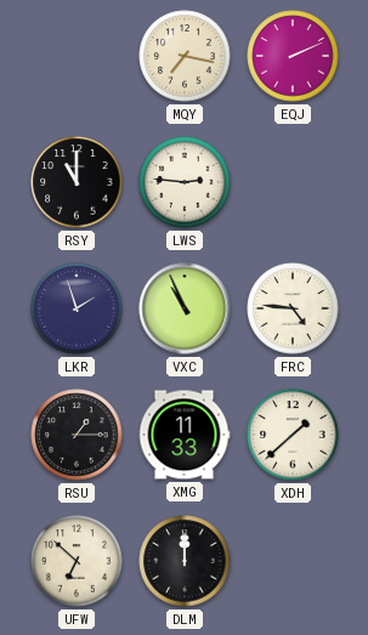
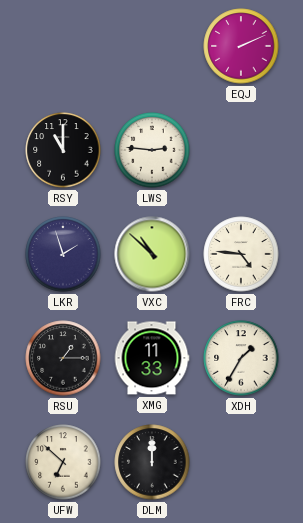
MQY: 7:17 -> none (185, 56)
VXC: 10:56 -> 10:52 (152, 254)
XDH: 1:38 -> 1:35 (241, 358)
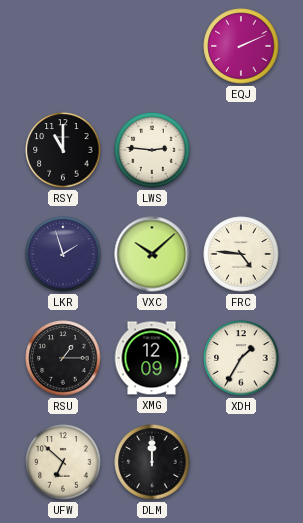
VXC: 10:52 -> 10:08 (152, 254)
XMG: 11:33 -> 12:09 (152, 358)
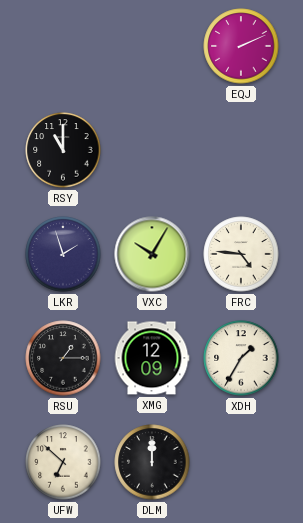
LWS: 2:46 -> none (152, 150)
VXC: 10:08 -> 10:05 (152, 254)
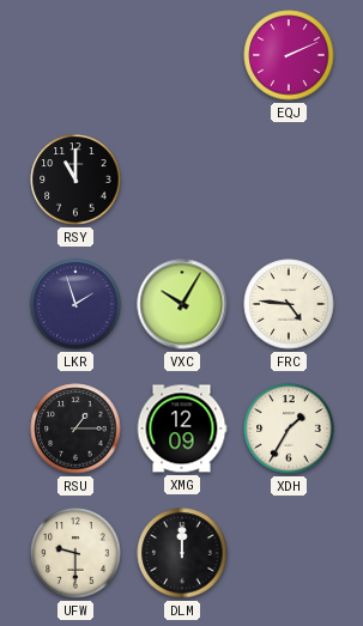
UFW: 6:52 -> 9:30 (75, 553)
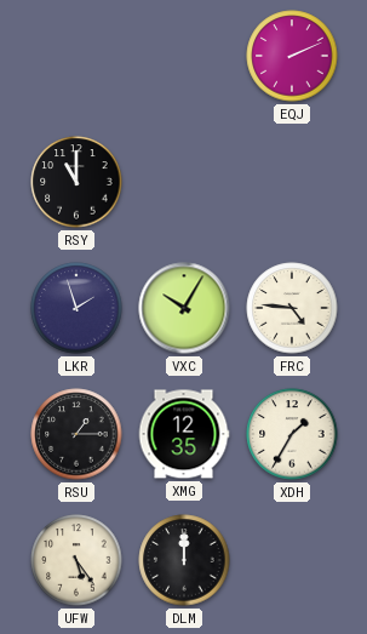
XMG: 12:09 -> 12:35 (184, 434)
UFW: 9:30 -> 5:24 (76, 560)
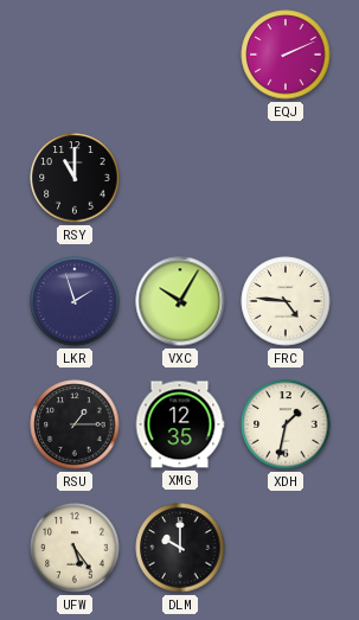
XDH: 1:35 -> 1:32 (286, 424)
DLM: 12:00 -> 10:00 (180, 548)
